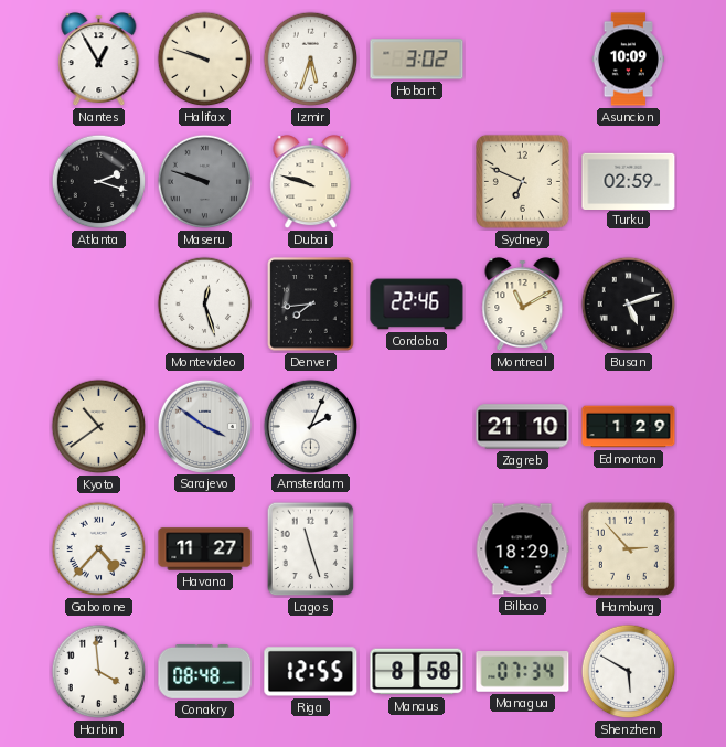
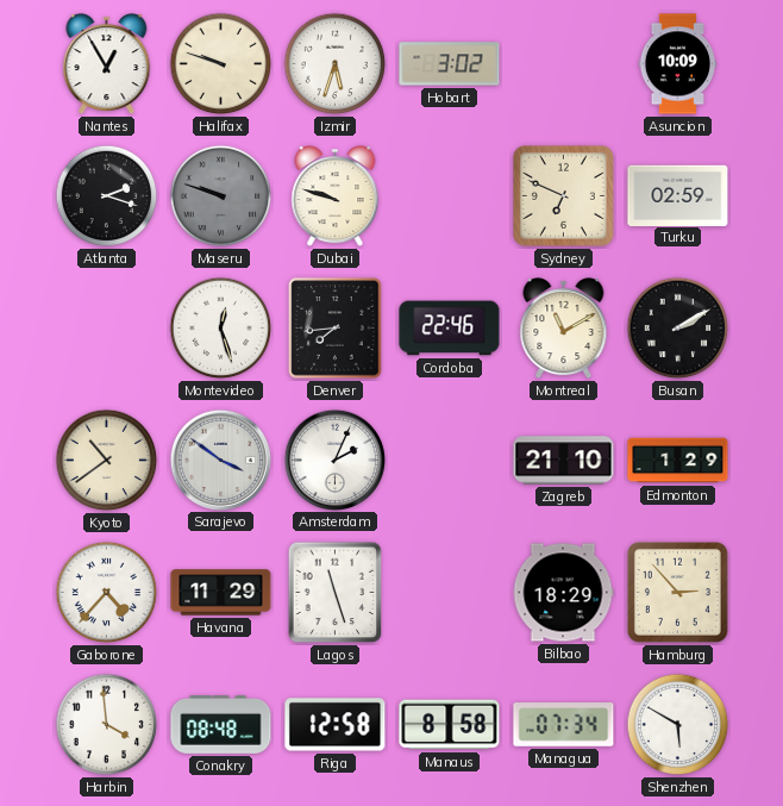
Busan: 5:12 -> 2:10 (678, 329)
Havana: 11:27 -> 11:29 (221, 593)
Riga: 12:55 -> 12:58 (336, 725)
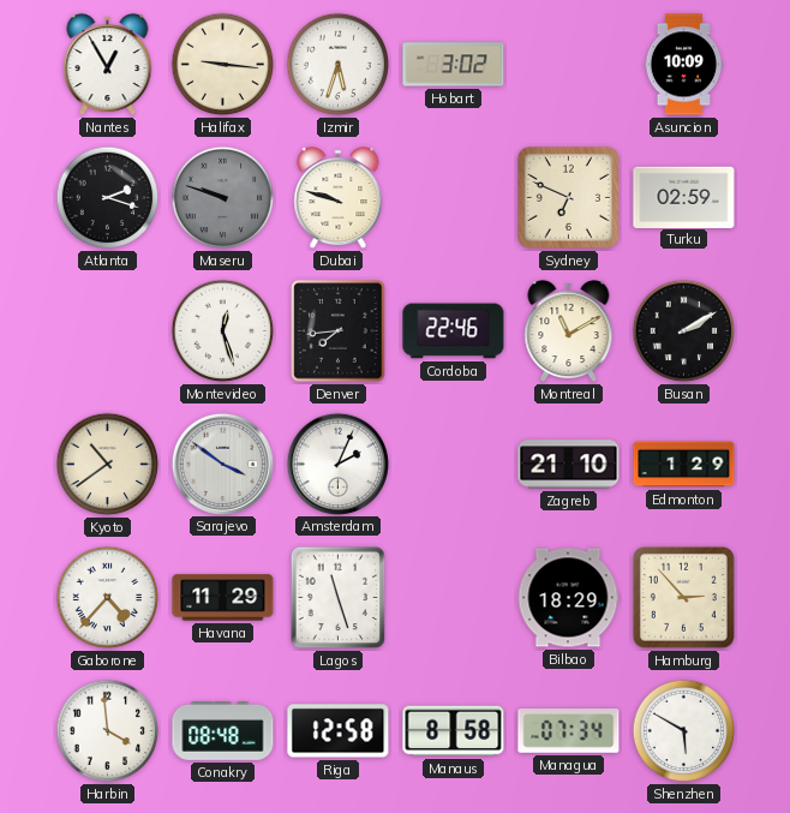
Halifax: 9:48 -> 9:16 (223, 65)
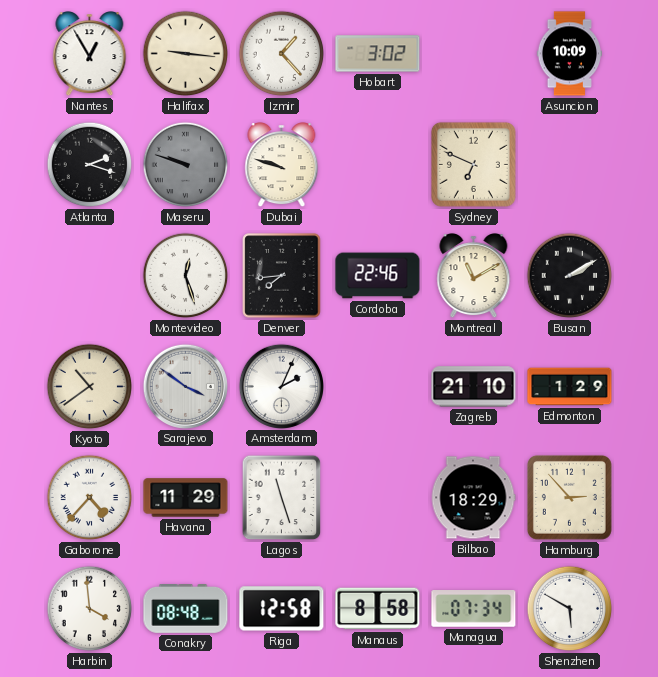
Izmir: 5:33 -> 1:23 (282, 54)
Turku: 02:59 -> none (684, 197)
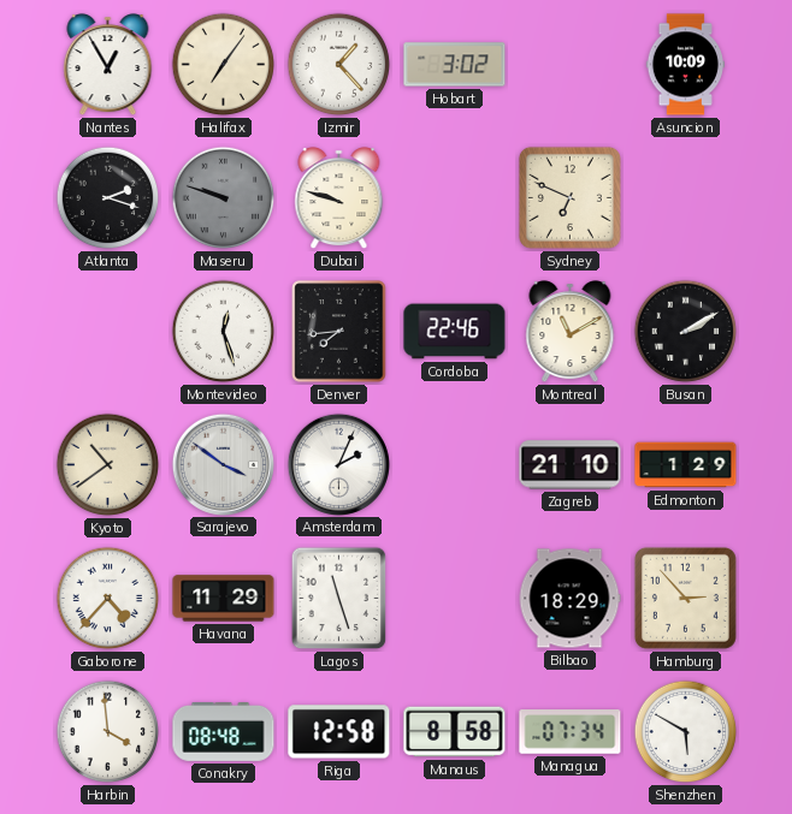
Halifax: 9:16 -> 7:06 (224, 65)
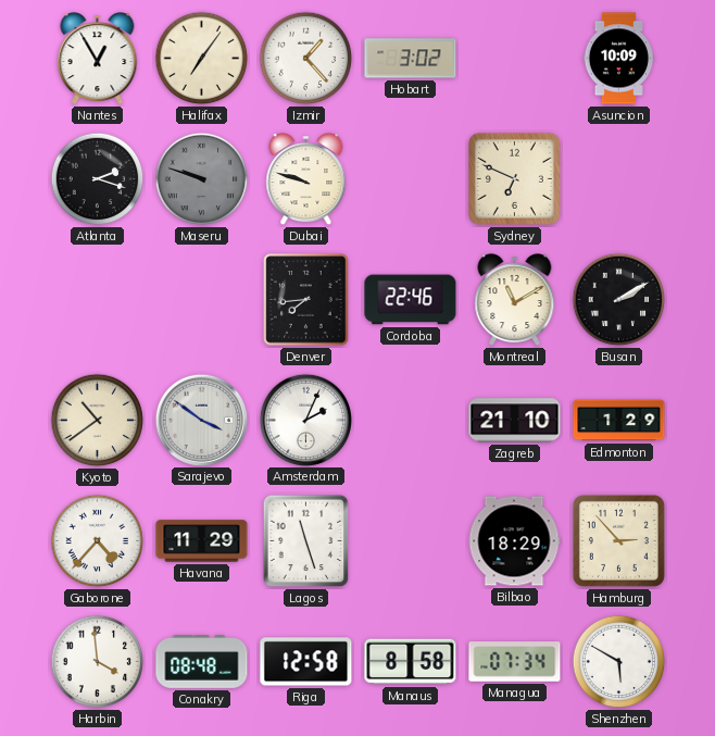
Montevideo: 12:27 -> none (224, 332)
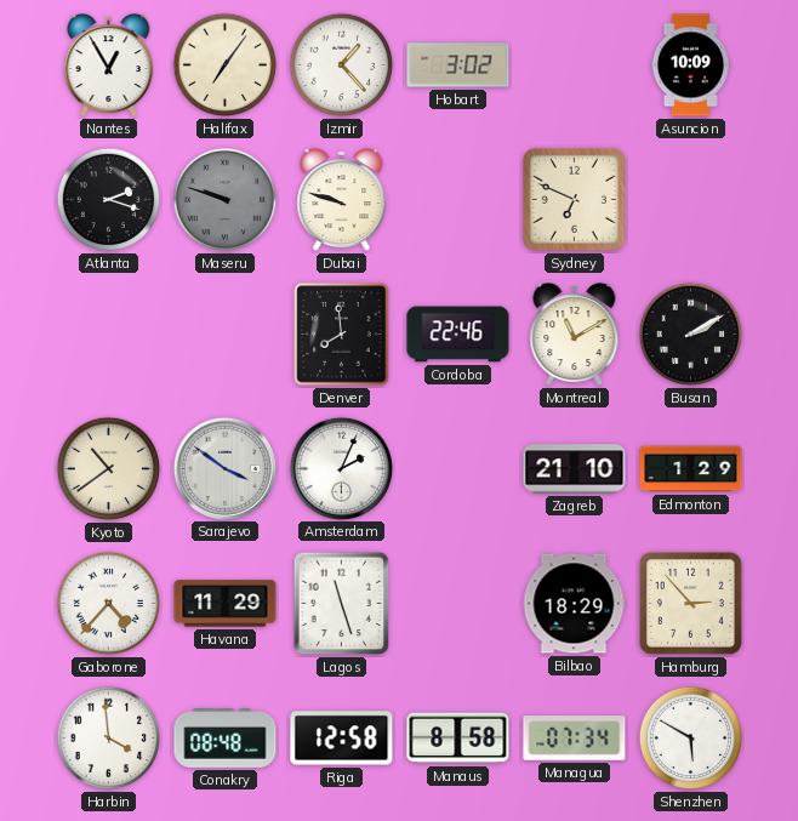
Denver: 7:44 -> 7:59 (342, 335)
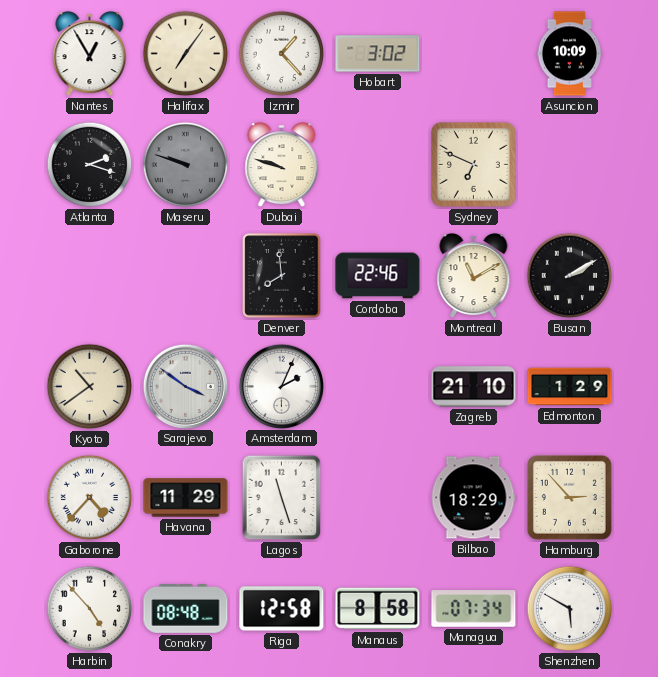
Harbin: 3:59 -> 4:53 (90, 609)
